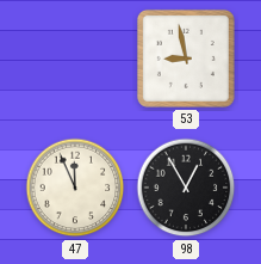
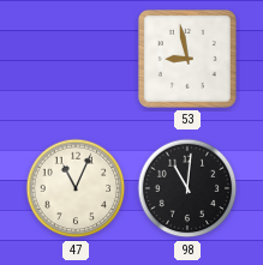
47: 11:56 -> 11:04 (76, 188)
98: 12:55 -> 11:01 (187, 188)
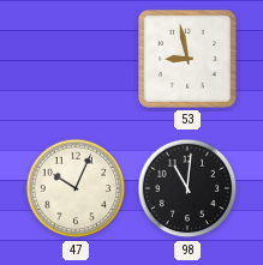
47: 11:04 -> 10:04 (76, 188)
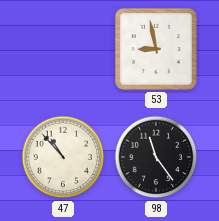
47: 10:04 -> 10:53 (63, 157)
98: 11:01 -> 11:24 (156, 157)
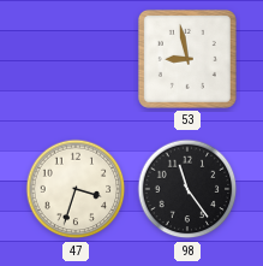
47: 10:53 -> 3:33 (76, 189)
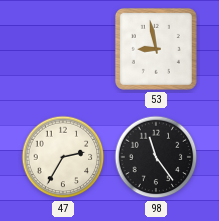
47: 3:33 -> 2:35 (63, 157)
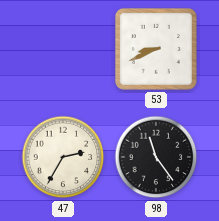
53: 8:58 -> 8:41 (156, 49)
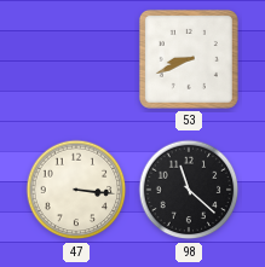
47: 2:35 -> 3:16 (76, 190)
98: 11:24 -> 11:22 (189, 190)
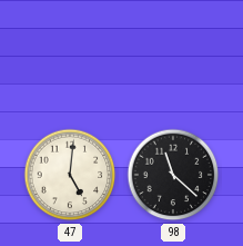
53: 8:41 -> none (189, 59)
47: 3:16 -> 5:01 (70, 175)
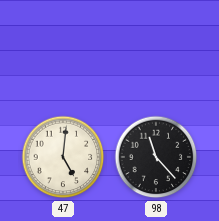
98: 11:22 -> 11:23 (156, 157)
